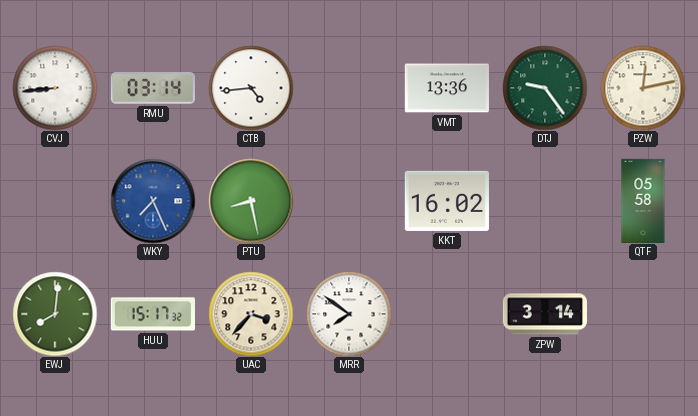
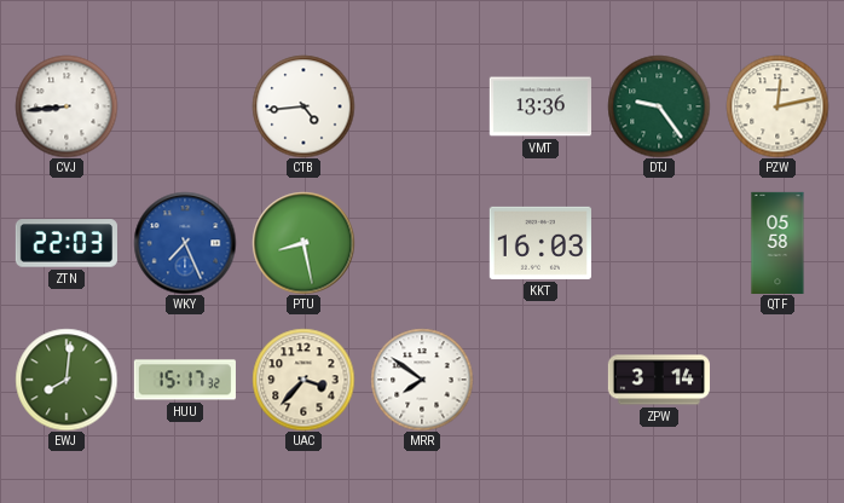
RMU: 03:14 -> none (153, 89)
ZTN: none -> 22:03 (67, 243)
KKT: 16:02 -> 16:03 (540, 243)
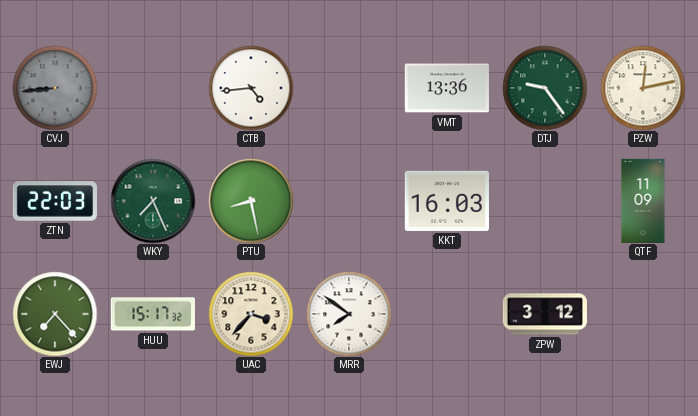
CVJ dial: white -> grey (55, 88)
WKY dial: blue -> green (153, 201)
QTF: 05:58 -> 11:09 (643, 200)
EWJ: 8:01 -> 7:23 (55, 314)
ZPW: 3:14 -> 3:12 (544, 314)
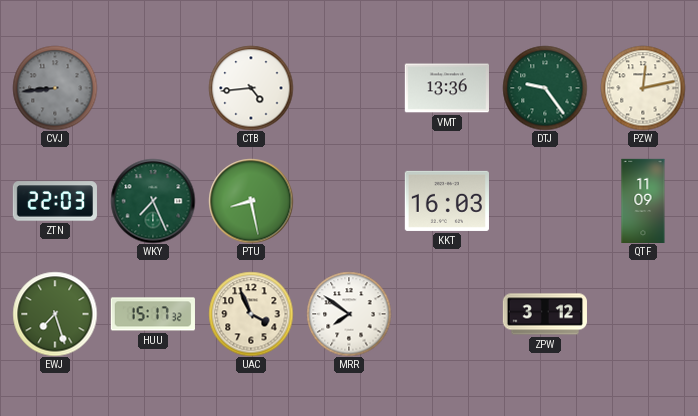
EWJ: 7:23 -> 7:27 (55, 314)
UAC: 3:37 -> 3:56 (251, 314)
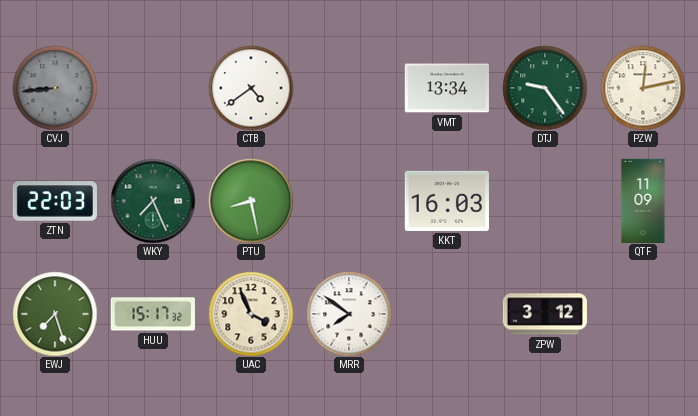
CTB: 4:44 -> 4:39 (251, 88)
VMT: 13:36 -> 13:34 (447, 88)
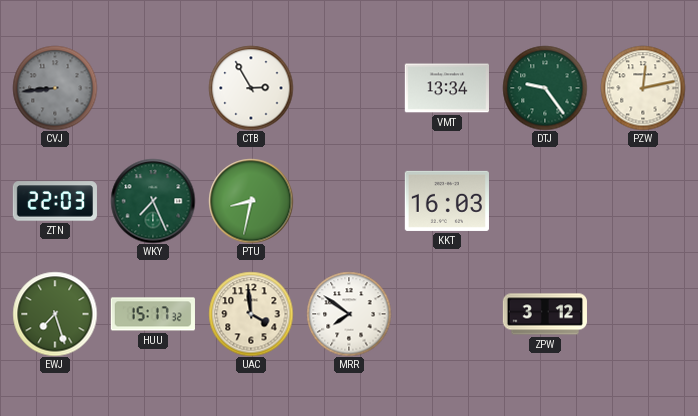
CTB: 4:39 -> 2:55 (251, 88)
PTU: 8:28 -> 8:32 (251, 201)
QTF: 11:09 -> none (643, 200)
UAC: 3:56 -> 3:59 (251, 314)
